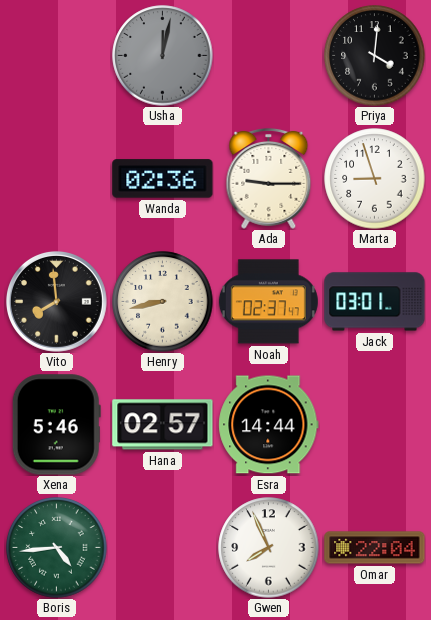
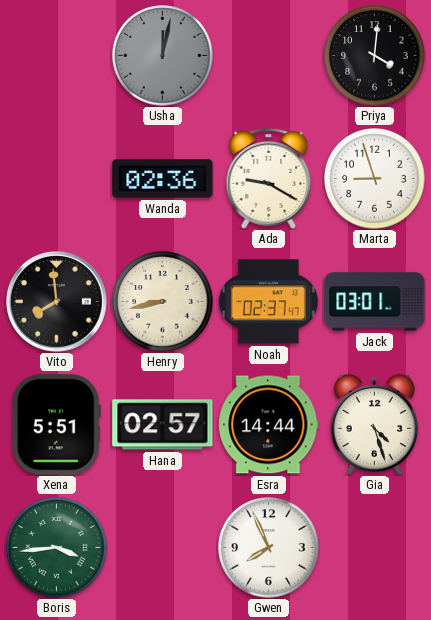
Ada: 9:15 -> 9:20 (269, 178)
Xena: 5:46 -> 5:51 (56, 425)
Gia: none -> 4:27 (374, 424)
Boris: 4:44 -> 3:44 (57, 548)
Omar: 22:04 -> none (375, 548)
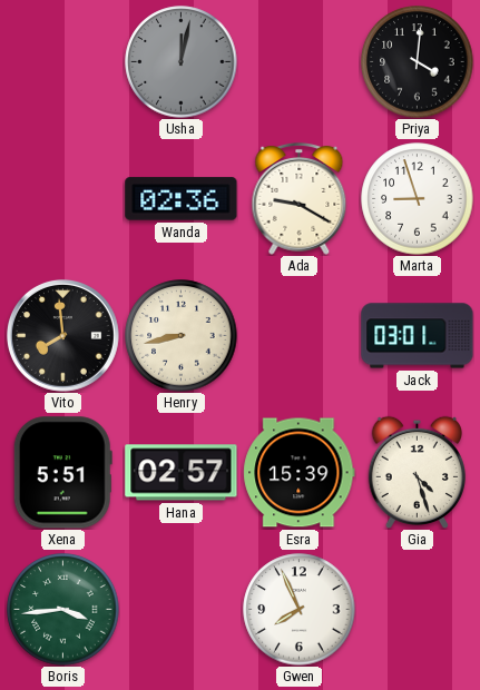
Noah: 02:37 -> none (268, 302)
Esra: 14:44 -> 15:39 (300, 473)
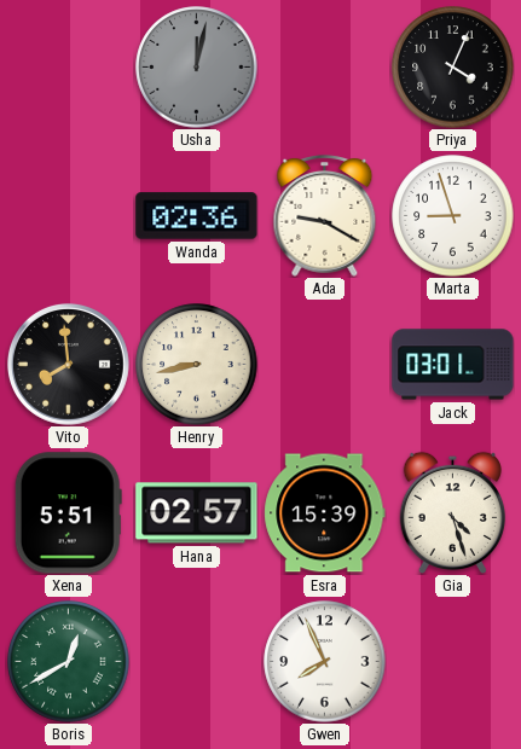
Priya: 4:01 -> 4:04 (453, 68)
Boris: 3:44 -> 12:40 (69, 662)
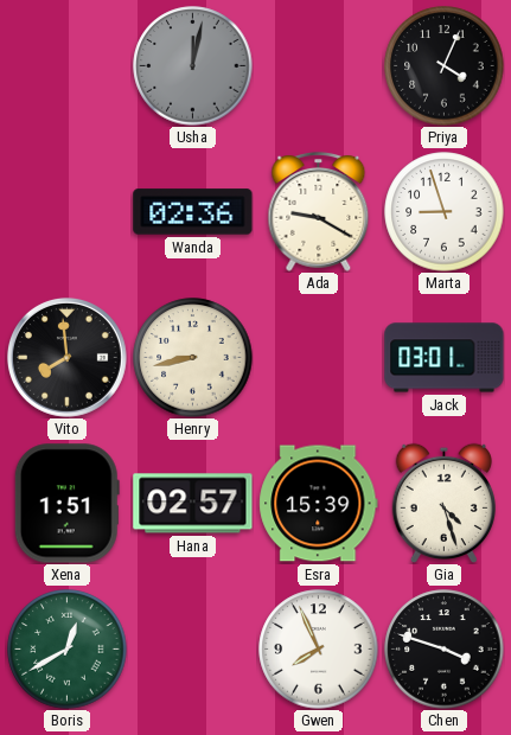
Xena: 5:51 -> 1:51 (66, 504)
Chen: none -> 3:48 (445, 650)
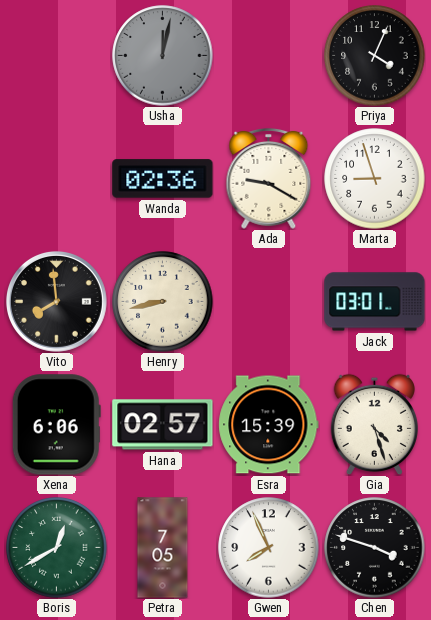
Xena: 1:51 -> 6:06 (56, 425)
Petra: none -> 7:05 (163, 548)
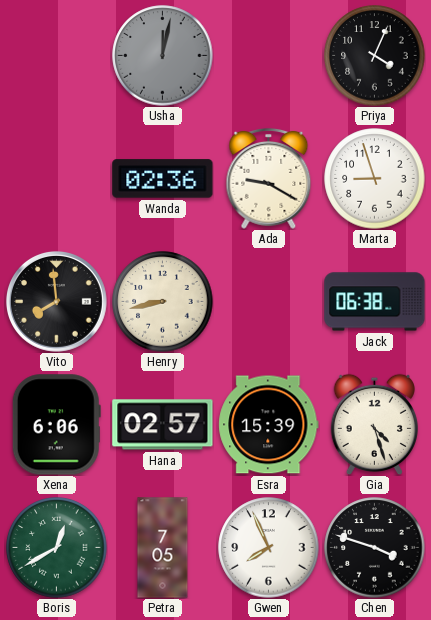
Jack: 03:01 -> 06:38 (375, 302)
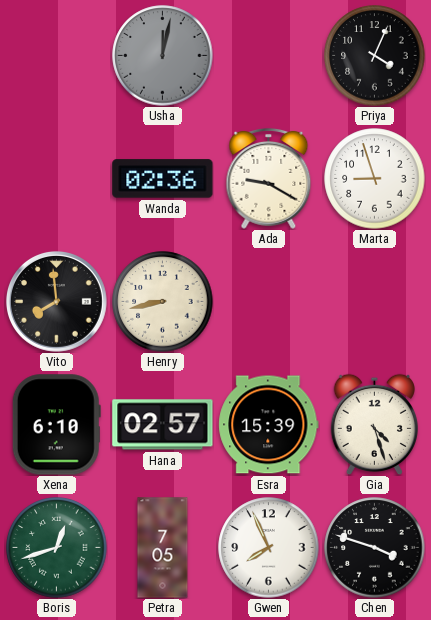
Jack: 06:38 -> none (375, 302)
Xena: 6:06 -> 6:10 (56, 425)
Boris: 12:40 -> 12:42 (57, 548)
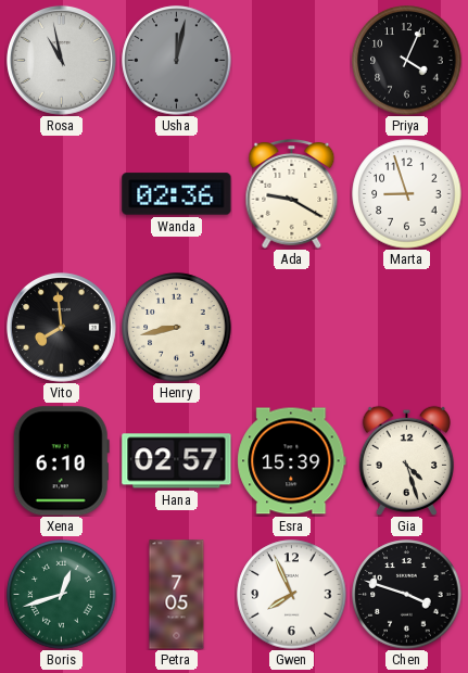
Rosa: none -> 10:58 (61, 60)
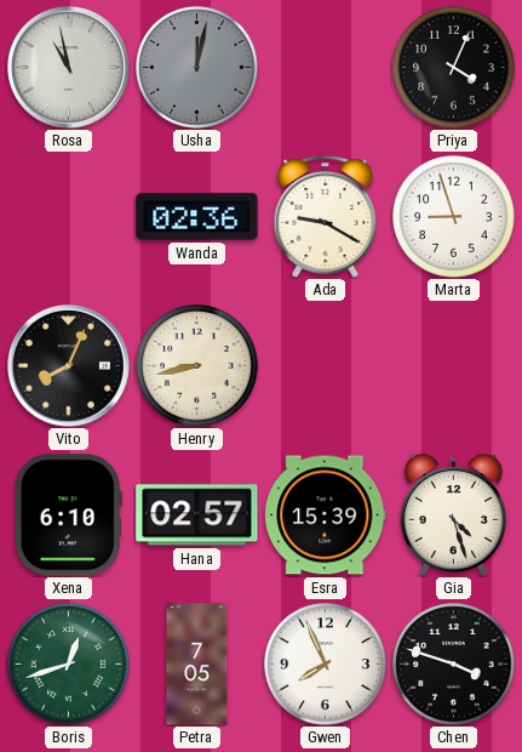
Vito: 7:59 -> 8:04 (68, 365)
